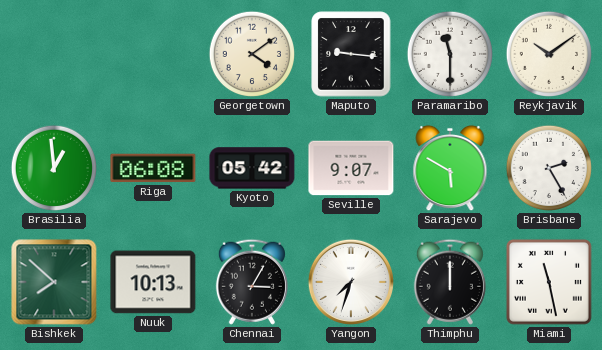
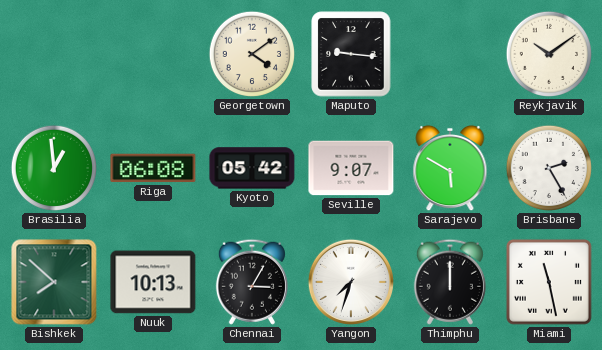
Paramaribo: 11:30 -> none (450, 54)
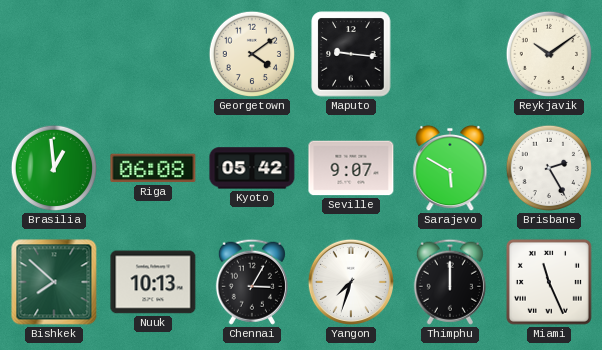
Miami: 11:28 -> 11:26 (549, 282)
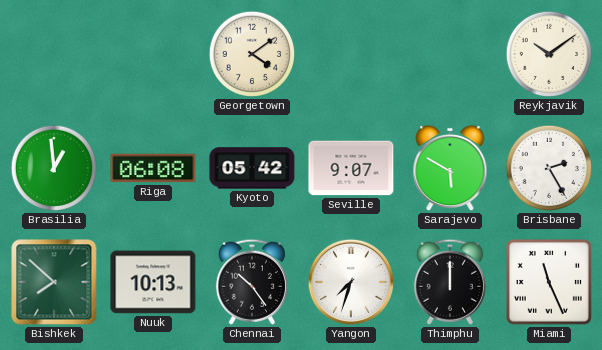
Maputo: 9:16 -> none (351, 54)
Chennai: 3:05 -> 10:24 (252, 282)
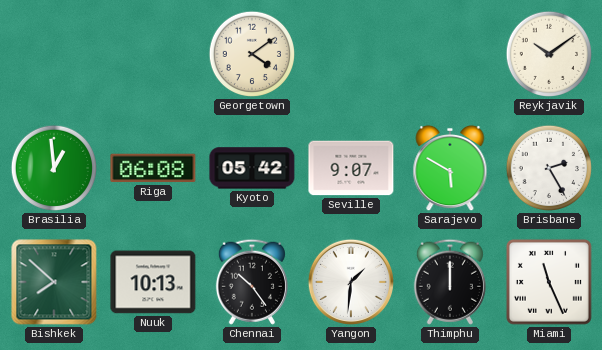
Yangon: 7:33 -> 1:31 (351, 282)
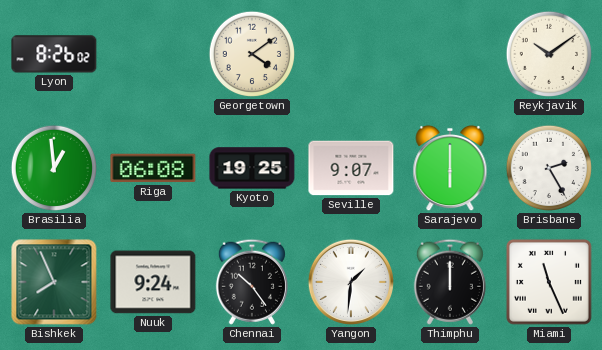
Lyon: none -> 8:26 (54, 54)
Kyoto: 05:42 -> 19:25 (252, 168)
Sarajevo: 5:50 -> 6:00 (450, 168)
Bishkek: 7:52 -> 7:56 (54, 282)
Nuuk: 10:13 -> 9:24 (153, 282)
